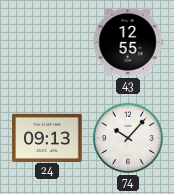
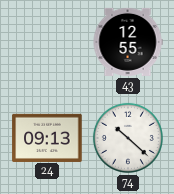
74: 10:07 -> 10:22 (128, 138)
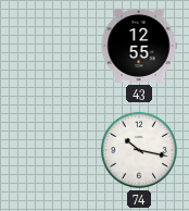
24: 09:13 -> none (47, 137)
74: 10:22 -> 10:17 (139, 150)
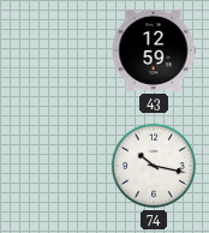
43: 12:55 -> 12:59 (154, 50)
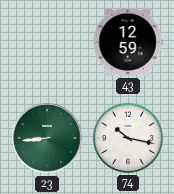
23: none -> 8:44 (47, 138)
